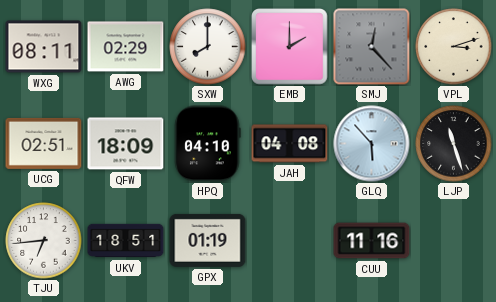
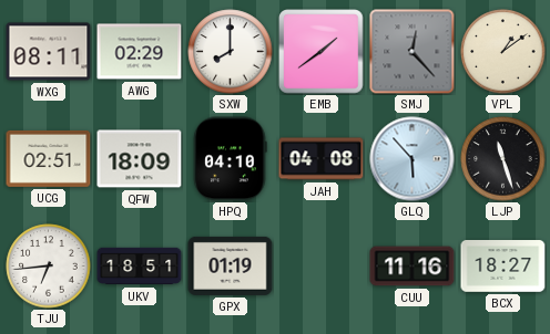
EMB: 2:00 -> 1:39 (322, 52)
VPL: 3:12 -> 1:09 (503, 52)
BCX: none -> 18:27 (503, 267)
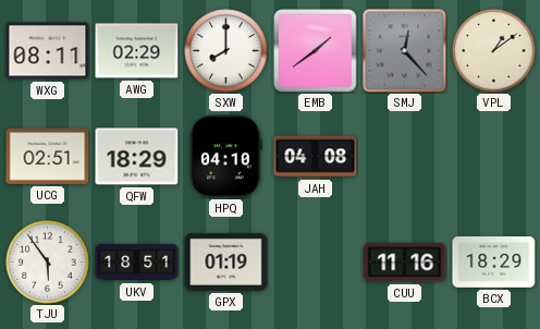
QFW: 18:09 -> 18:29 (137, 157)
GLQ: 5:53 -> none (412, 159)
LJP: 11:27 -> none (503, 159)
TJU: 6:44 -> 5:54 (48, 263)
BCX: 18:27 -> 18:29 (494, 263)
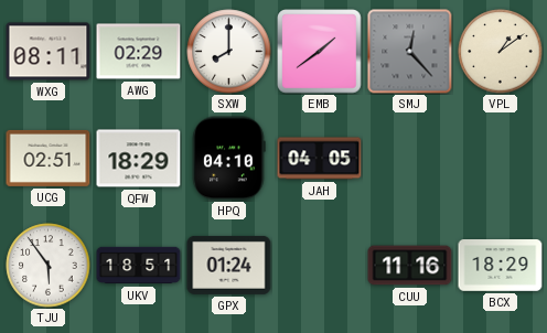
JAH: 04:08 -> 04:05 (320, 159)
GPX: 01:19 -> 01:24 (229, 265)
